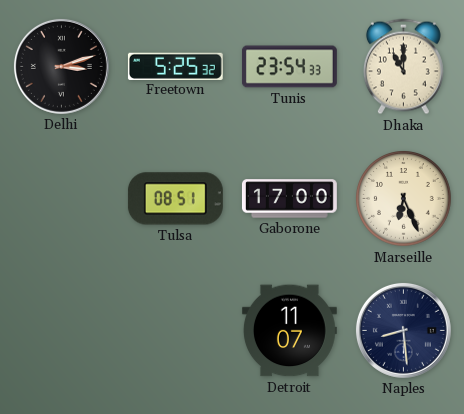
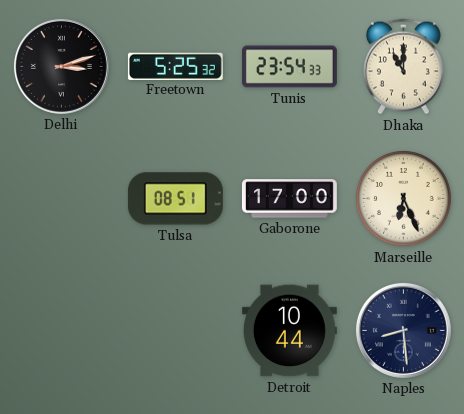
Detroit: 11:07 -> 10:44 (289, 331)
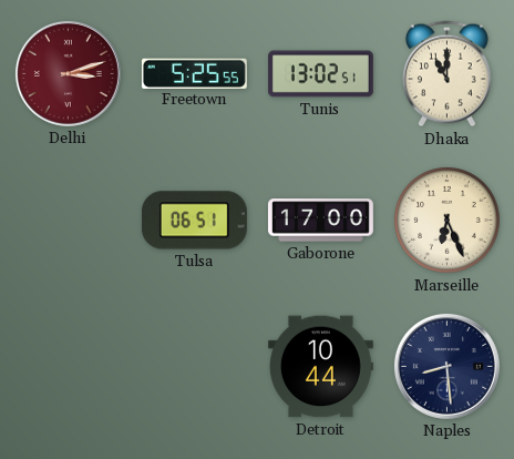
Delhi dial: black -> burgundy (68, 73)
Freetown: 5:25:32 -> 5:25:55 (194, 73)
Tunis: 23:54 -> 13:02 (320, 74)
Tulsa: 08:51 -> 06:51 (194, 221)
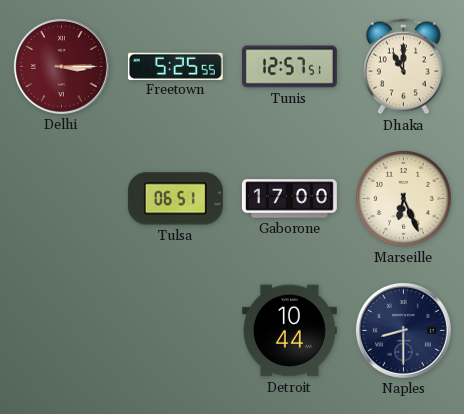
Delhi: 3:12 -> 3:15 (61, 66)
Tunis: 13:02 -> 12:57 (289, 67)
Naples: 8:29 -> 8:30 (403, 330)
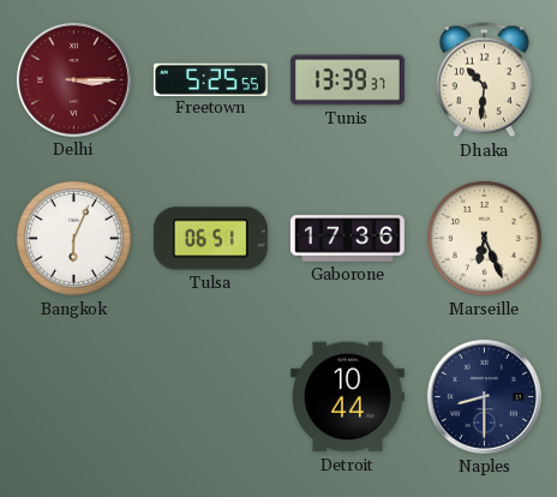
Tunis: 12:57 -> 13:39 (347, 80)
Dhaka: 11:00 -> 10:31 (484, 80)
Bangkok: none -> 6:04 (74, 239)
Gaborone: 17:00 -> 17:36 (347, 239)
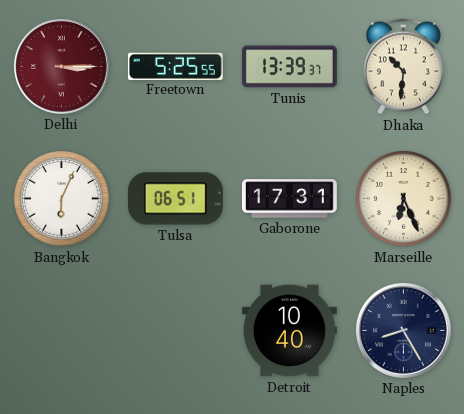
Gaborone: 17:36 -> 17:31 (289, 199)
Detroit: 10:44 -> 10:40 (289, 331)
Naples: 8:30 -> 8:25 (403, 330)
